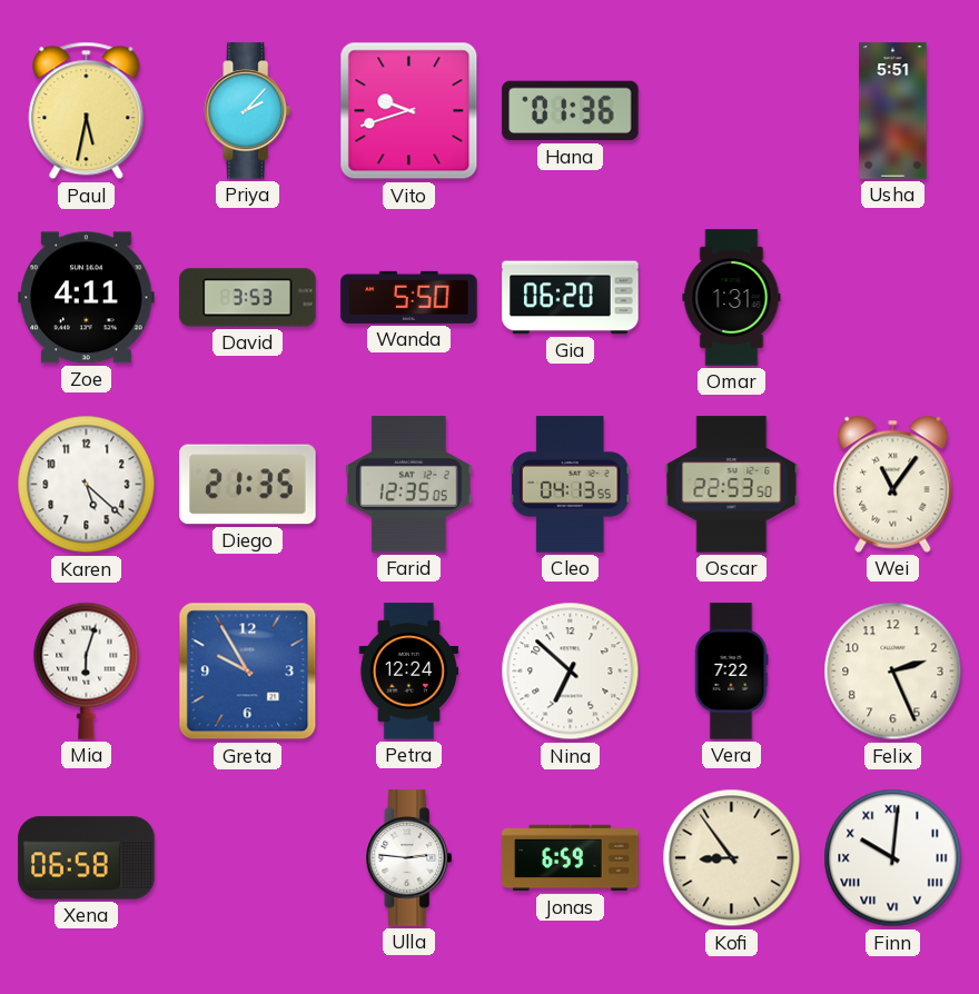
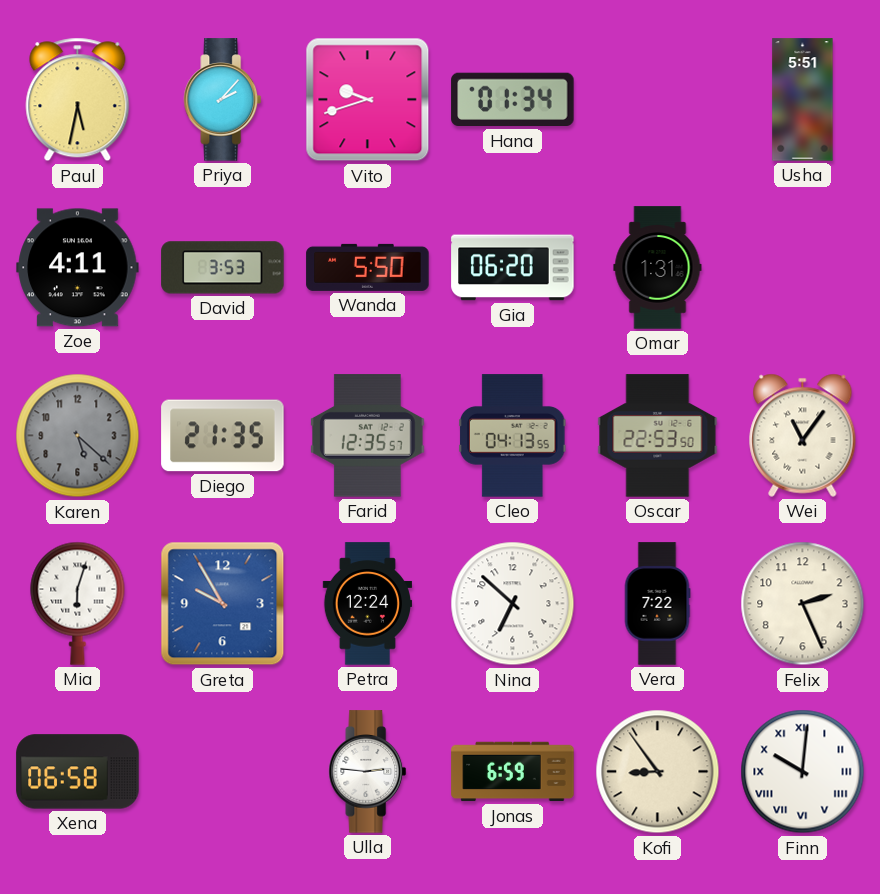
Hana: 01:36 -> 01:34 (513, 100)
Karen dial: white -> grey (78, 436)
Farid: 12:35:05 -> 12:35:57 (368, 436)
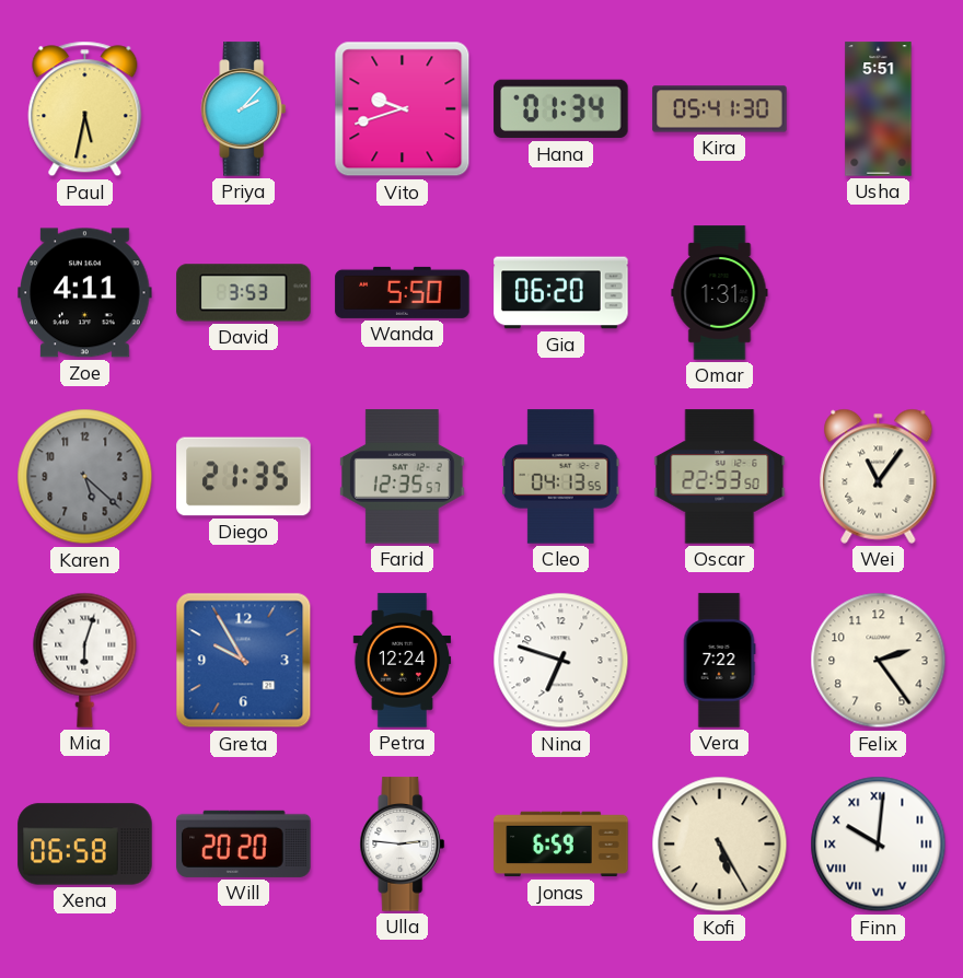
Kira: none -> 05:41 (720, 109)
Nina: 6:52 -> 6:48 (561, 661)
Felix: 2:26 -> 2:24 (879, 661)
Will: none -> 20:20 (244, 843)
Kofi: 8:54 -> 5:25 (720, 845)
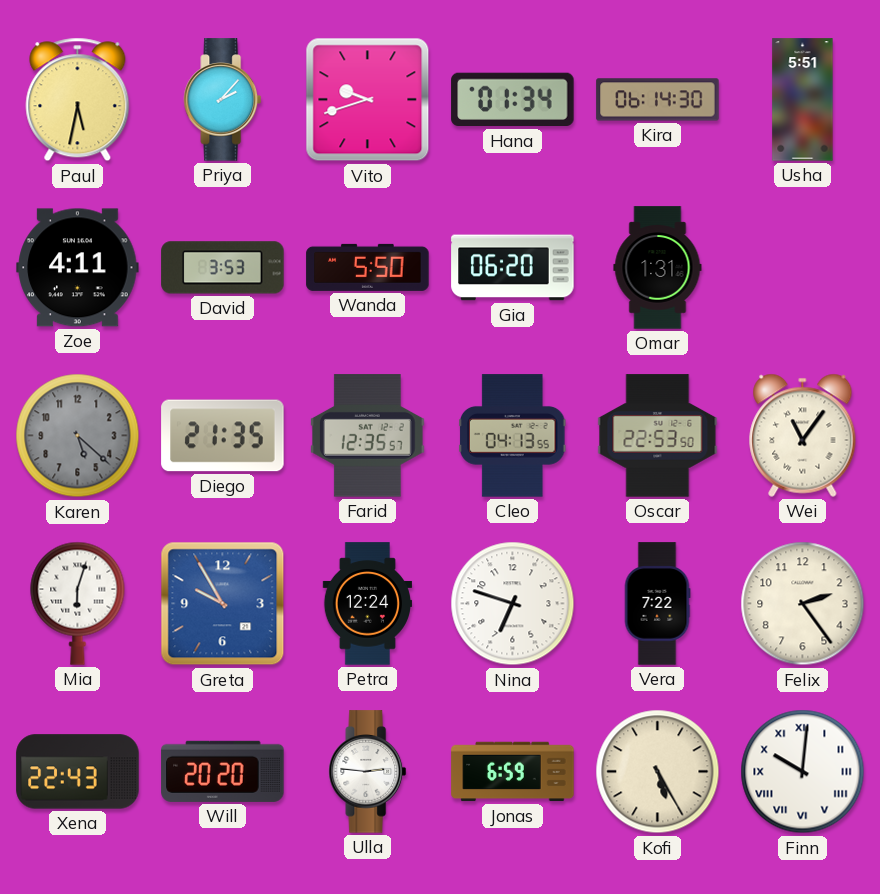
Kira: 05:41 -> 06:14 (658, 100)
Xena: 06:58 -> 22:43 (78, 772)
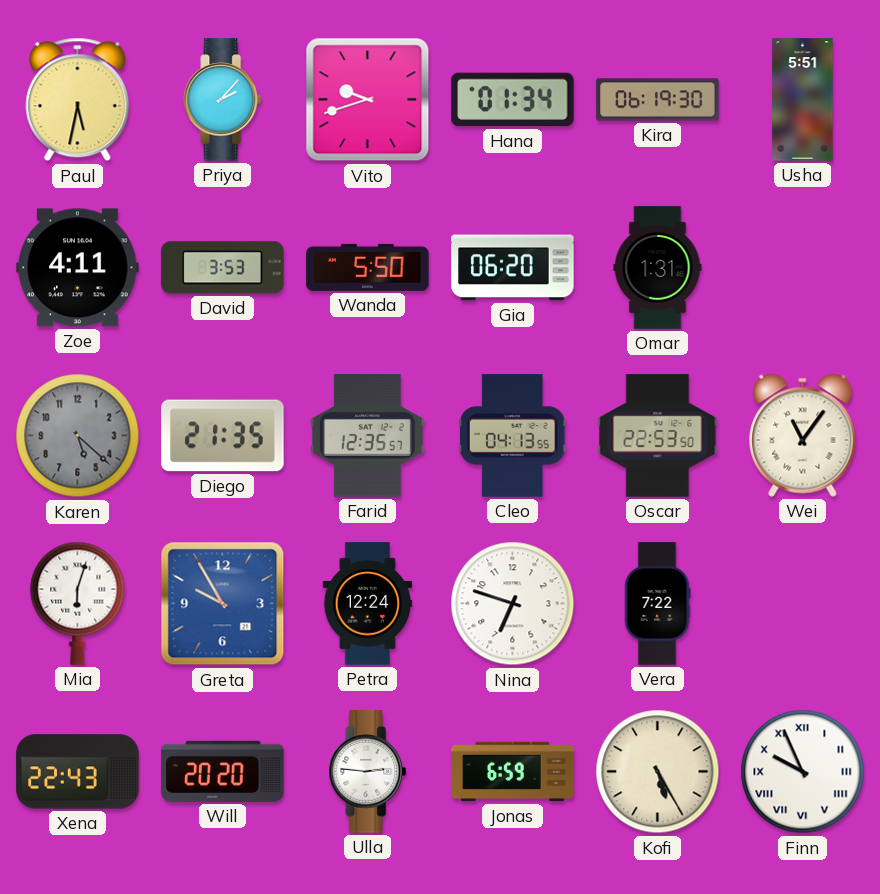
Kira: 06:14 -> 06:19 (658, 100)
Felix: 2:24 -> none (803, 604)
Finn: 10:01 -> 9:56 (803, 772)
